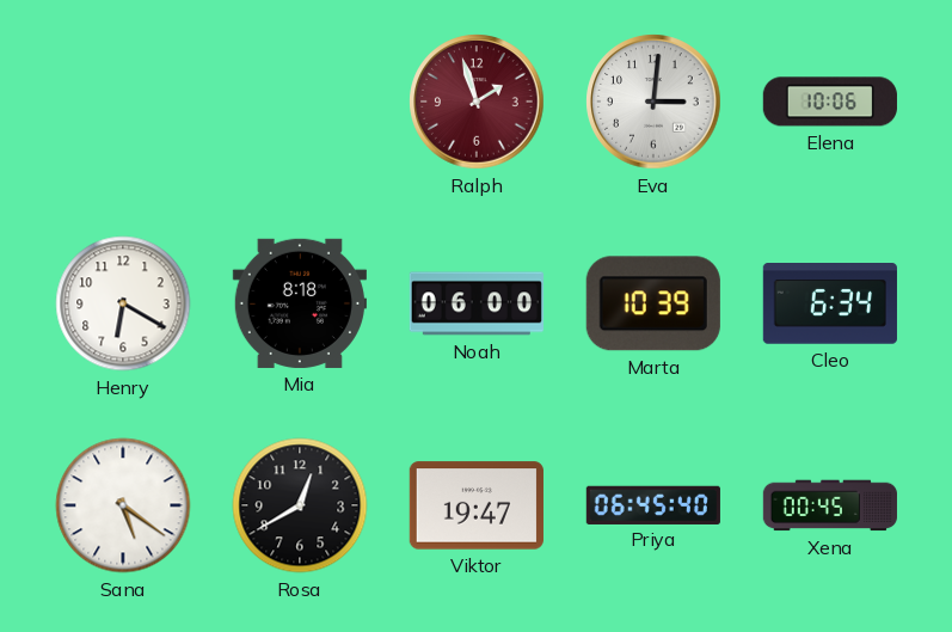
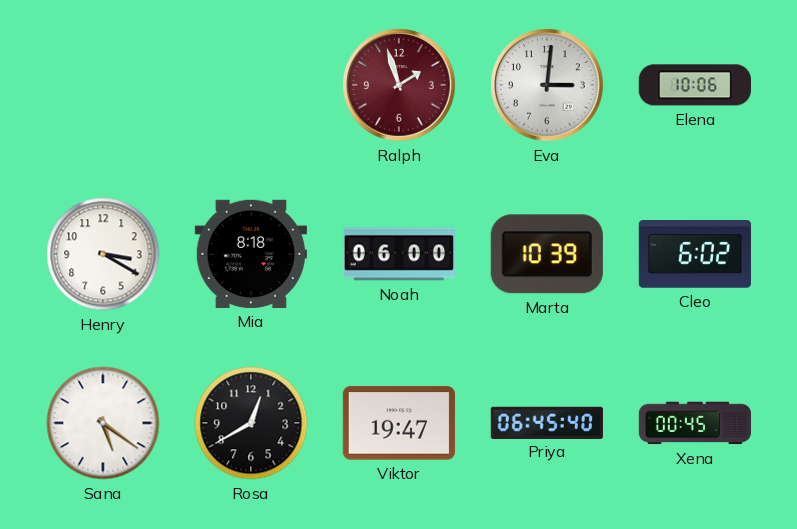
Henry: 6:20 -> 3:20 (103, 254)
Cleo: 6:34 -> 6:02 (695, 254)
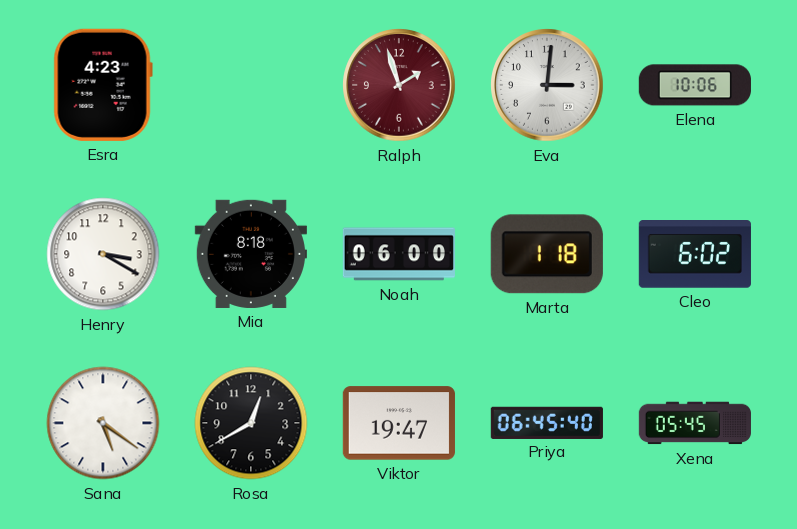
Esra: none -> 4:23 (103, 85)
Marta: 10:39 -> 1:18 (547, 254)
Xena: 00:45 -> 05:45 (695, 423)
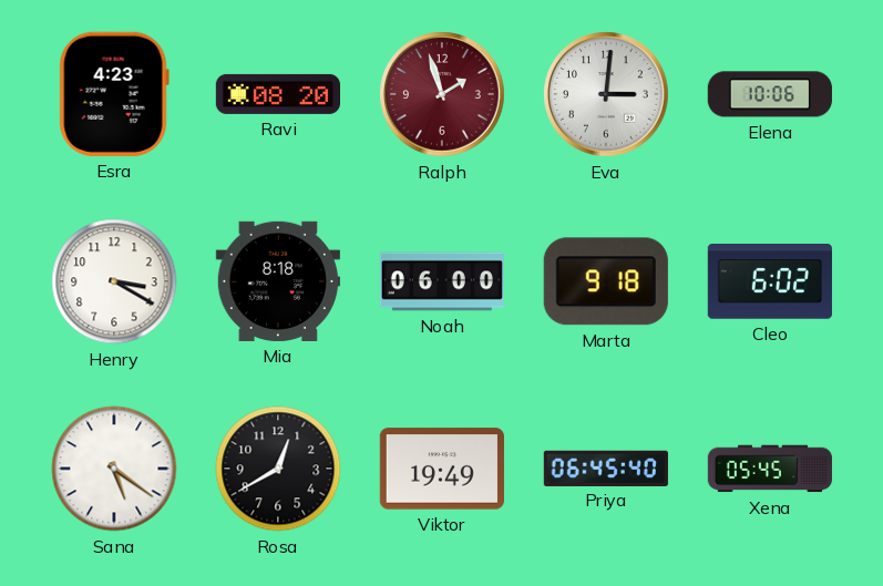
Ravi: none -> 08:20 (277, 94)
Marta: 1:18 -> 9:18 (606, 281)
Viktor: 19:47 -> 19:49 (442, 469)
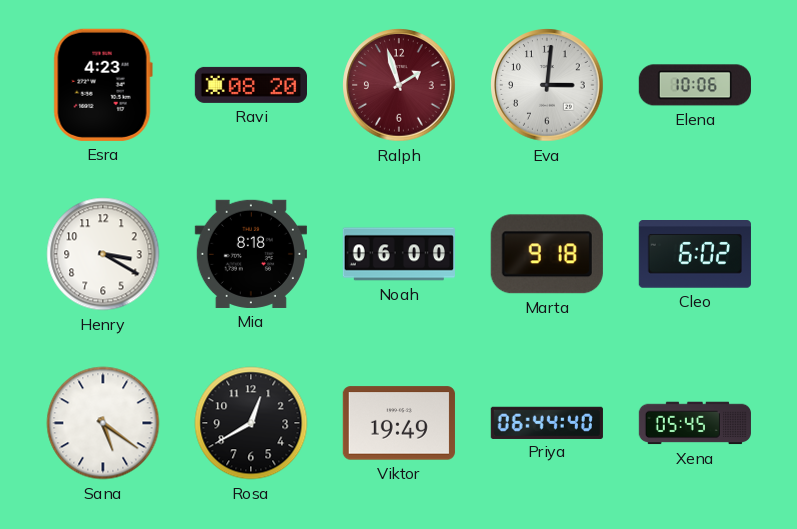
Priya: 06:45 -> 06:44 (547, 422)
